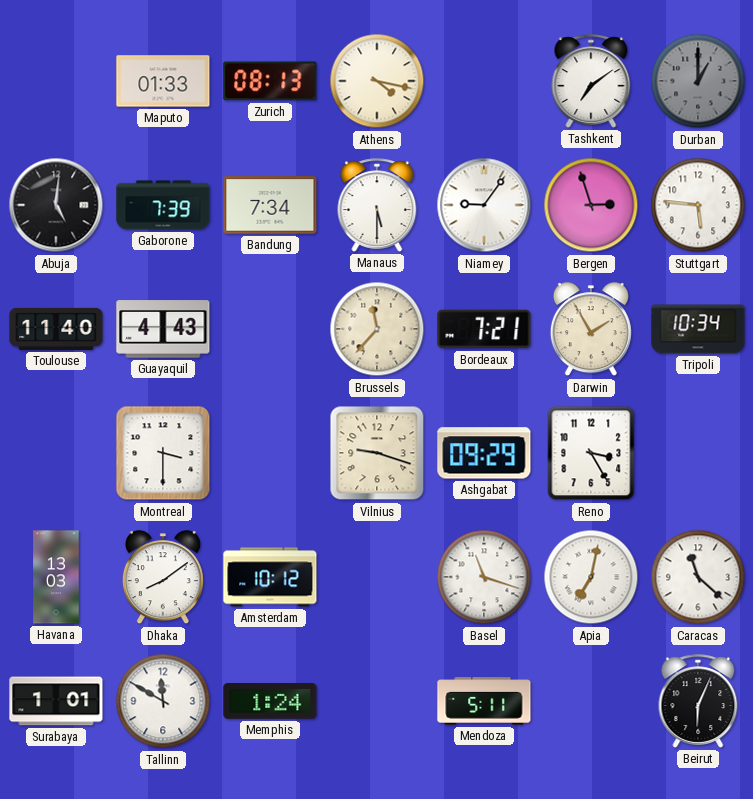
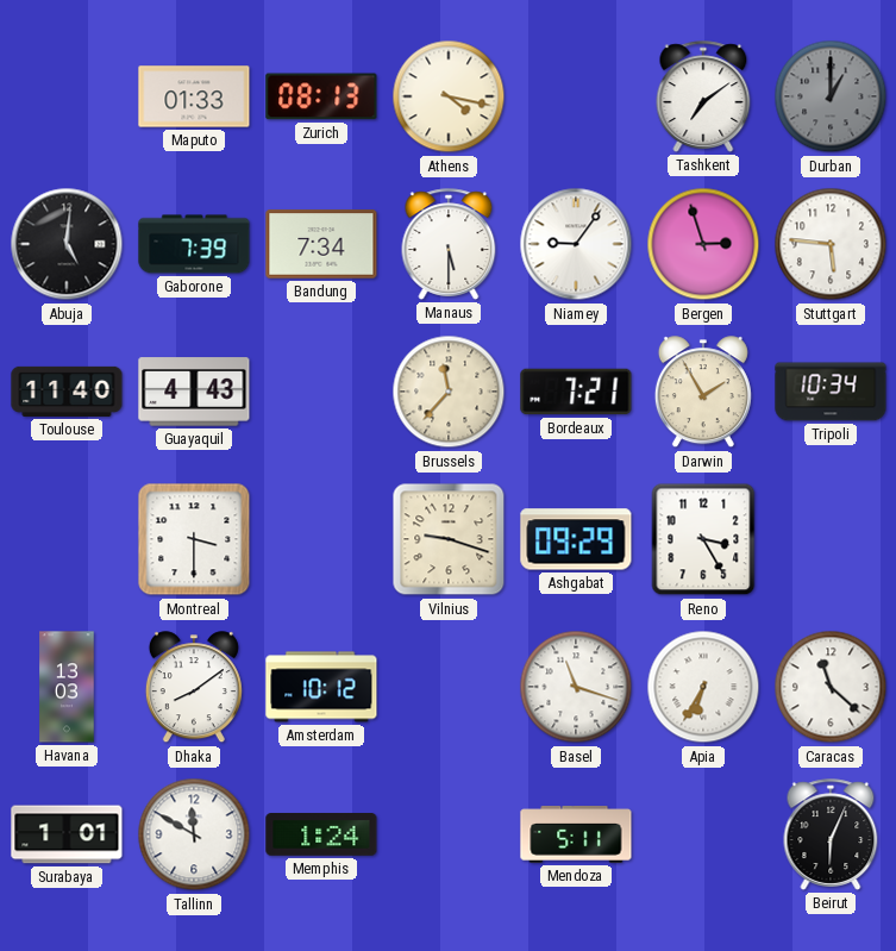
Apia: 7:02 -> 6:35 (703, 687)
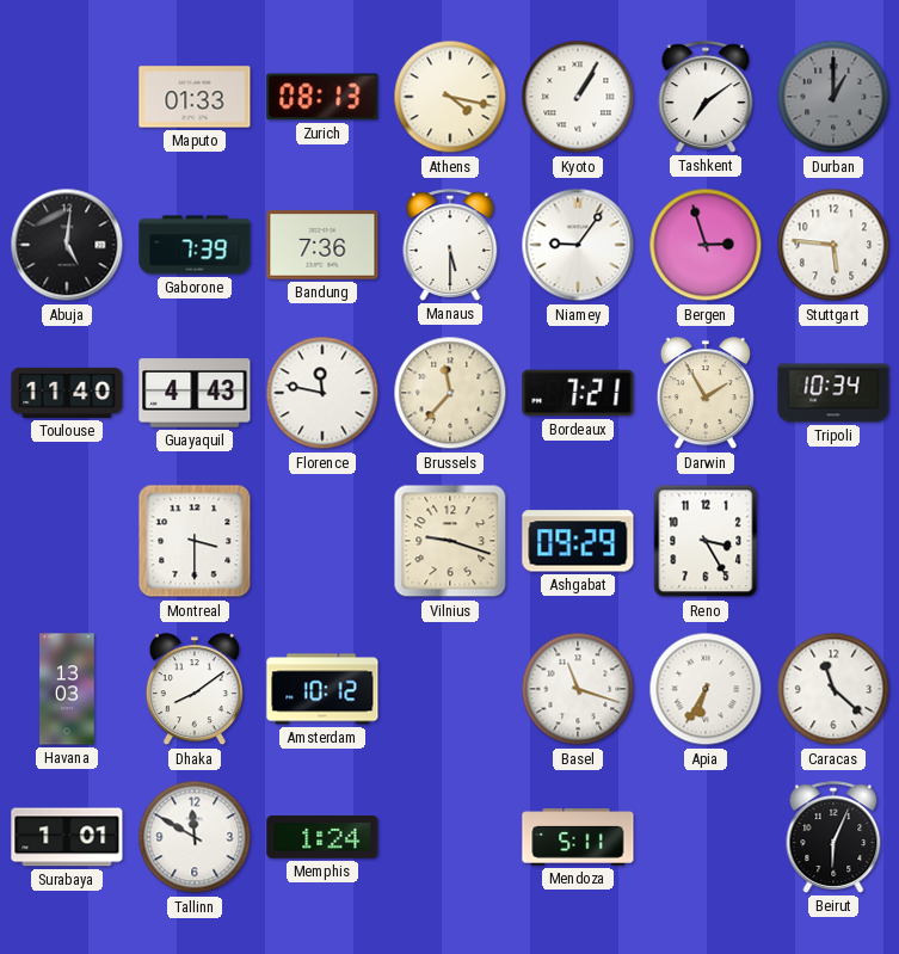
Kyoto: none -> 1:05 (578, 97)
Bandung: 7:34 -> 7:36 (322, 245)
Florence: none -> 11:47 (322, 393)
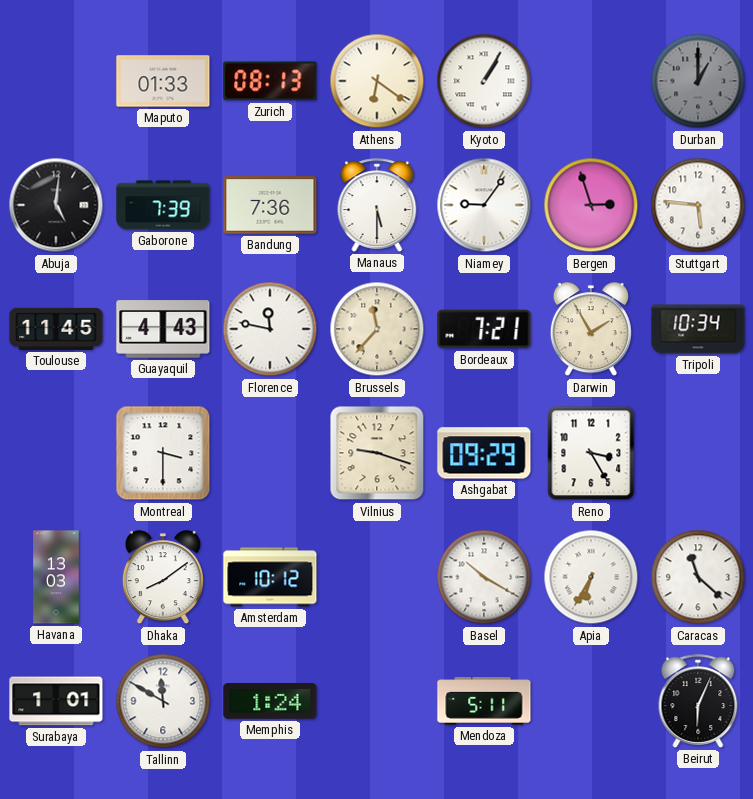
Athens: 4:17 -> 6:21 (377, 81)
Tashkent: 7:09 -> none (706, 97)
Toulouse: 11:40 -> 11:45 (56, 329)
Basel: 11:18 -> 10:20 (484, 577)
